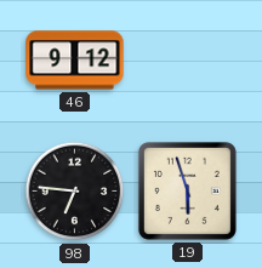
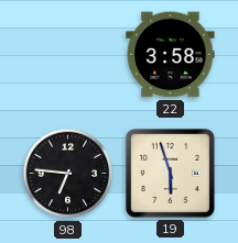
46: 9:12 -> none (75, 61)
22: none -> 3:58 (171, 55)
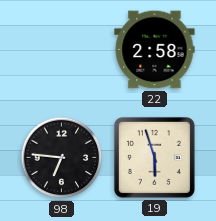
22: 3:58 -> 2:58 (155, 50)
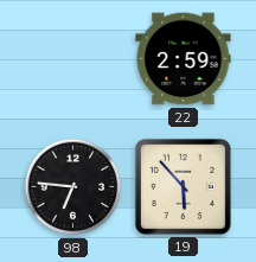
22: 2:58 -> 2:59 (184, 59)
19: 5:57 -> 5:53 (183, 186)
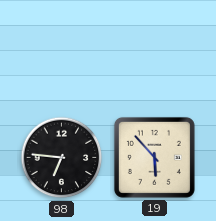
22: 2:59 -> none (184, 59)
